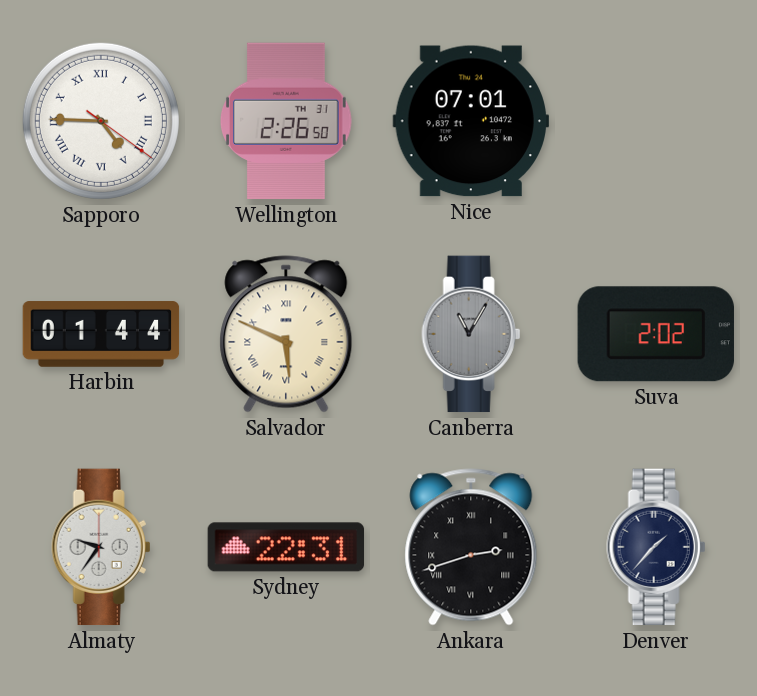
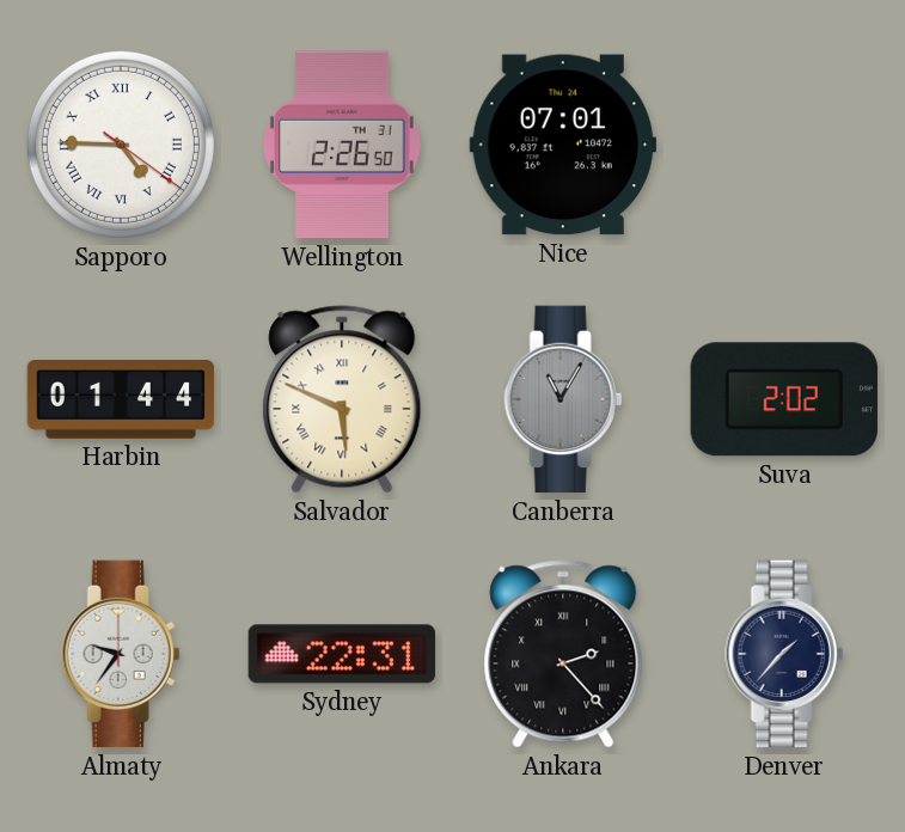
Ankara: 2:42 -> 2:23 (563, 654)
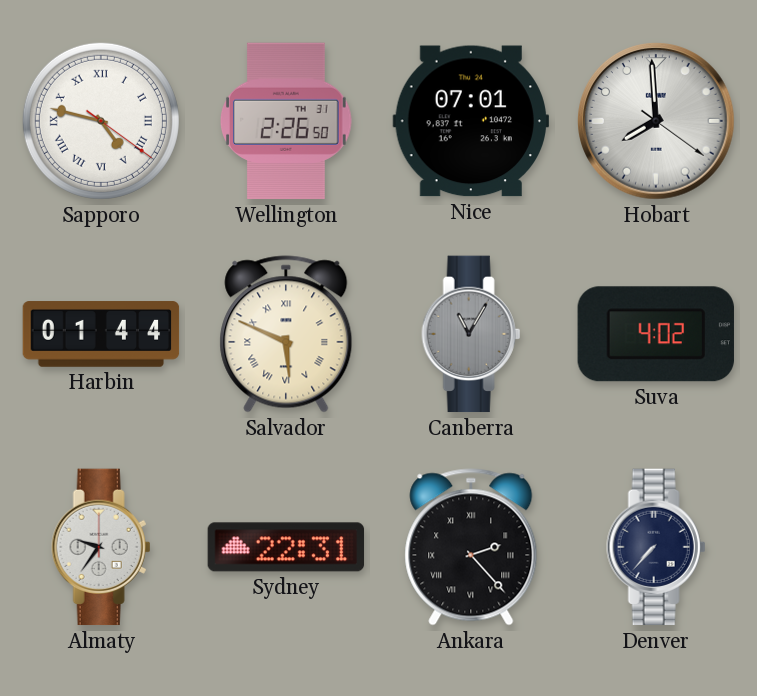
Sapporo: 4:45 -> 4:47 (101, 121)
Hobart: none -> 7:59 (657, 122)
Suva: 2:02 -> 4:02 (656, 334)
Denver: 1:37 -> 7:37 (656, 547)
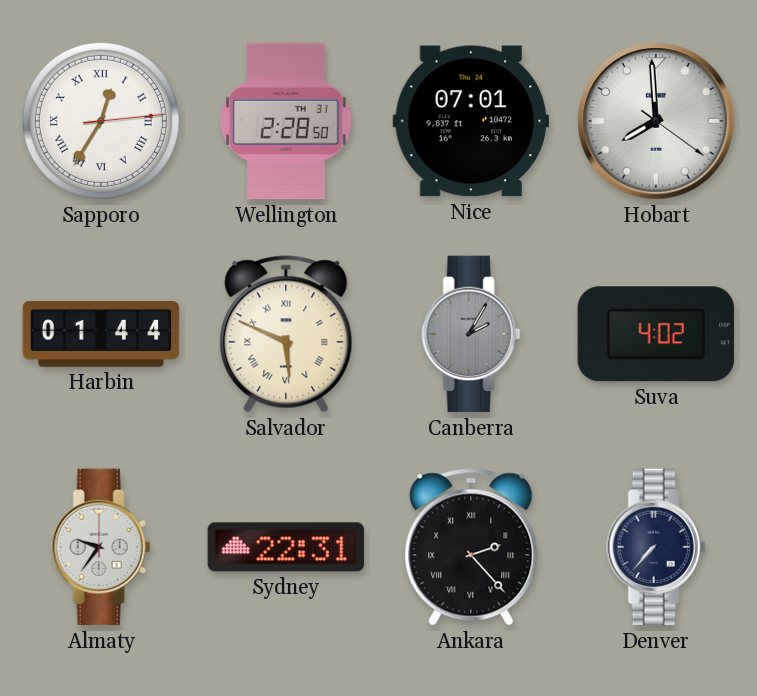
Sapporo: 4:47 -> 12:35 (101, 121)
Wellington: 2:26 -> 2:28 (287, 121)
Canberra: 11:05 -> 2:05 (471, 334)
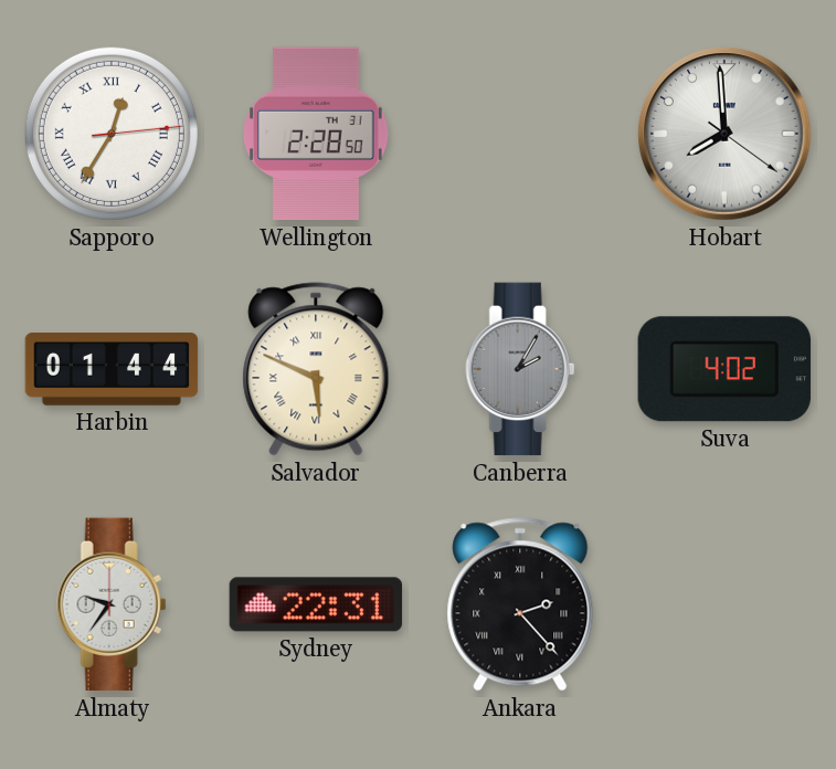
Nice: 07:01 -> none (470, 121)
Denver: 7:37 -> none (656, 547)
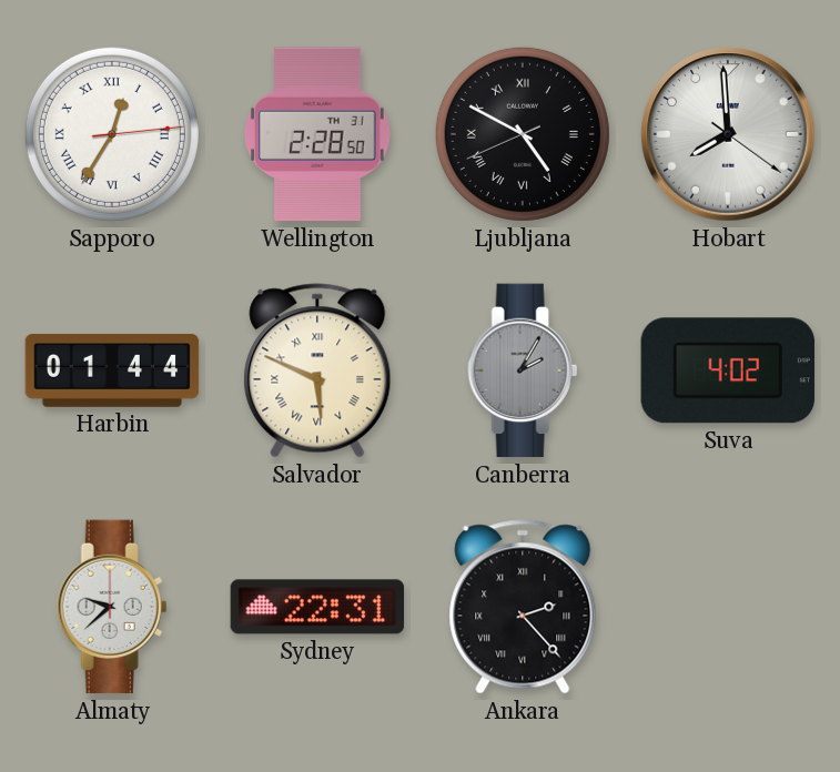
Ljubljana: none -> 4:49 (523, 134)
Almaty: 9:36 -> 9:38 (112, 607)
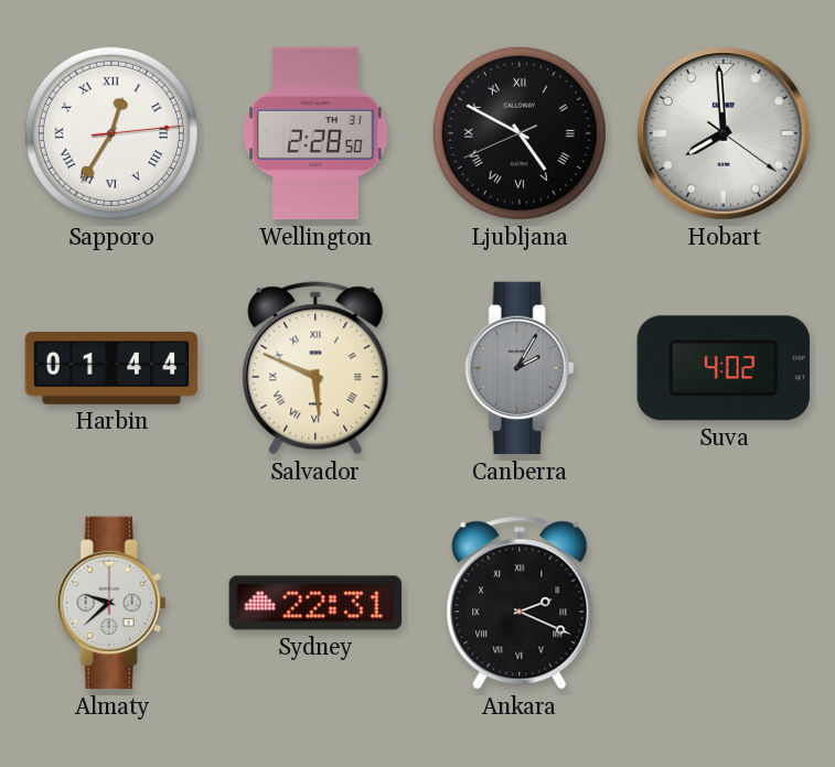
Ankara: 2:23 -> 2:19 (520, 603)
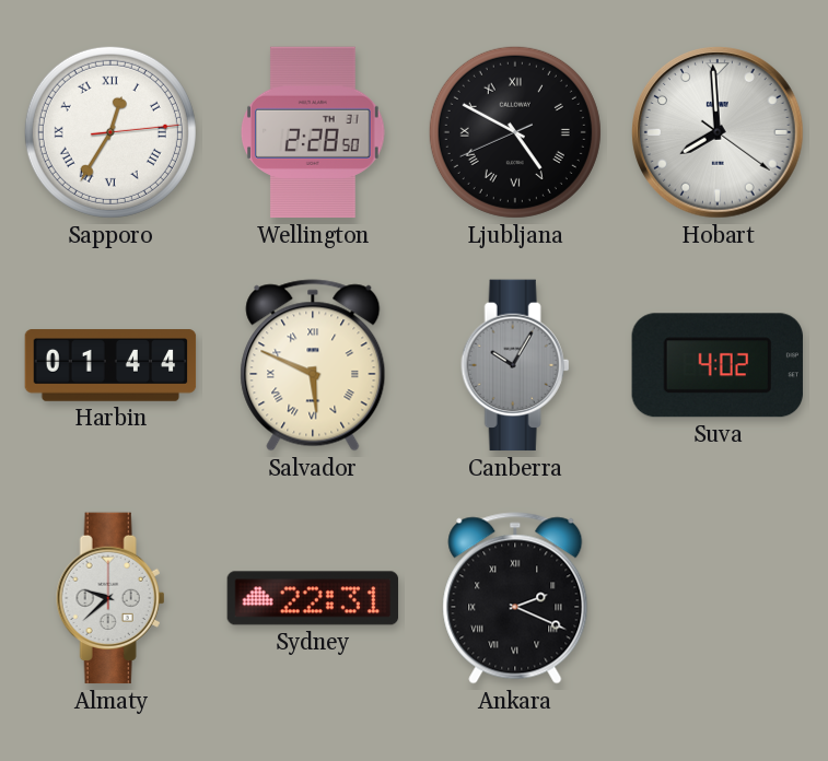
Canberra: 2:05 -> 10:05 (515, 365)
